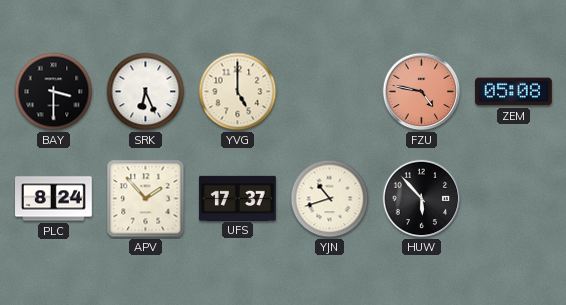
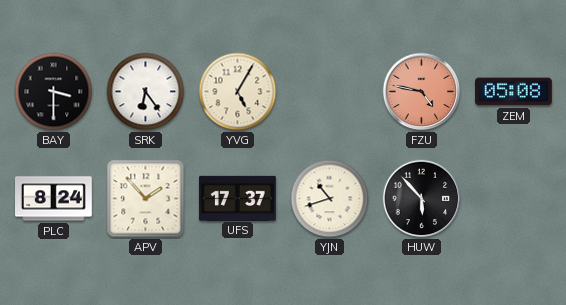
SRK: 6:26 -> 6:24 (146, 92)
YVG: 5:00 -> 5:05 (238, 92)
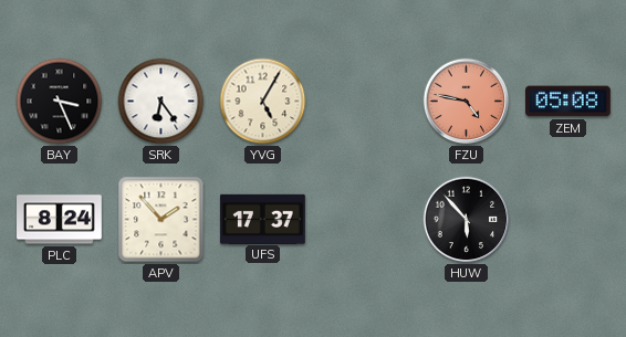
BAY: 3:30 -> 3:26 (60, 102)
YJN: 10:42 -> none (330, 199)
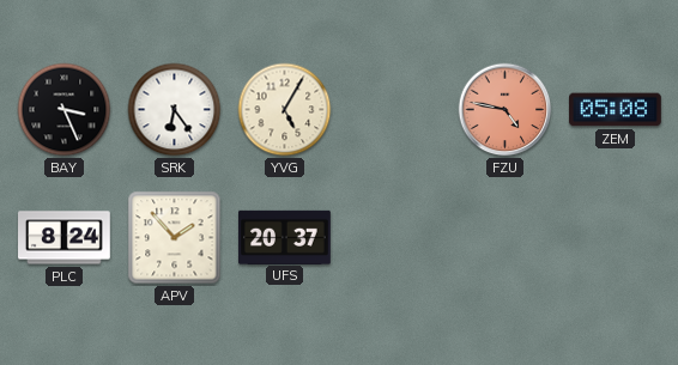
UFS: 17:37 -> 20:37 (285, 237)
HUW: 5:53 -> none (467, 220)
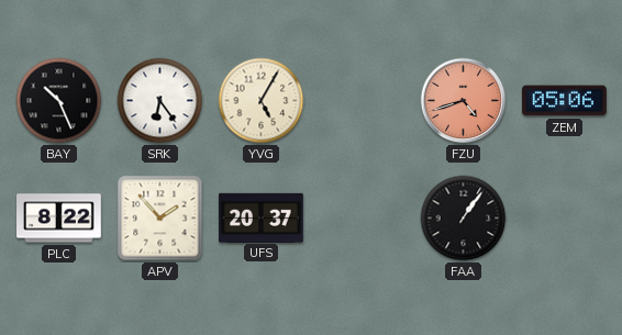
BAY: 3:26 -> 10:26 (59, 101)
FZU: 4:47 -> 4:42 (464, 101)
ZEM: 05:08 -> 05:06 (565, 101)
PLC: 8:24 -> 8:22 (59, 219)
FAA: none -> 1:06 (464, 219)
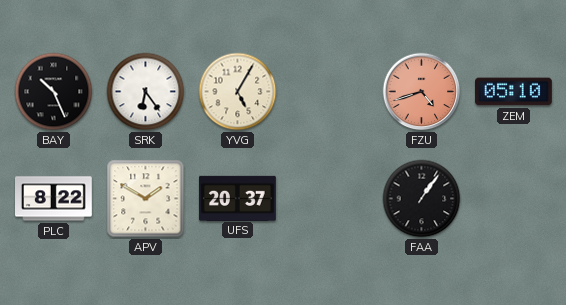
ZEM: 05:06 -> 05:10 (514, 92)
APV: 1:53 -> 1:50 (146, 199)
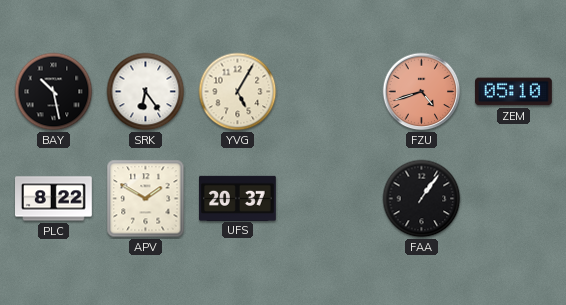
BAY: 10:26 -> 10:28 (54, 92)
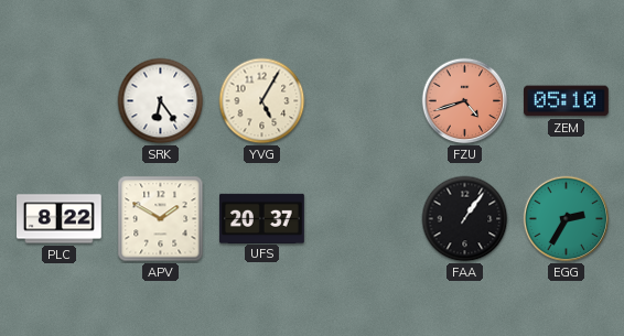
BAY: 10:28 -> none (54, 92)
EGG: none -> 2:35 (567, 219)
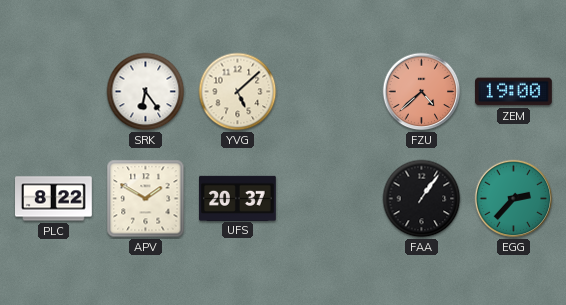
YVG: 5:05 -> 5:08 (238, 92)
FZU: 4:42 -> 4:38 (422, 92)
ZEM: 05:10 -> 19:00 (514, 92)
EGG: 2:35 -> 2:37 (514, 199)
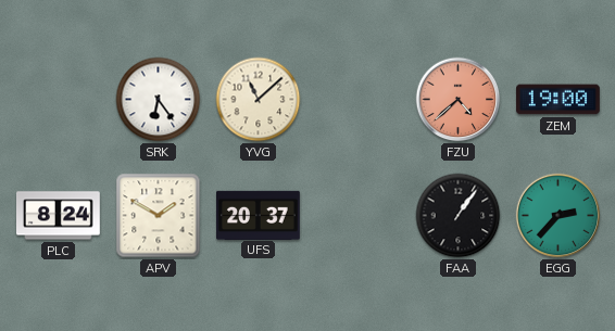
YVG: 5:08 -> 11:08 (259, 100)
PLC: 8:22 -> 8:24 (59, 216)
